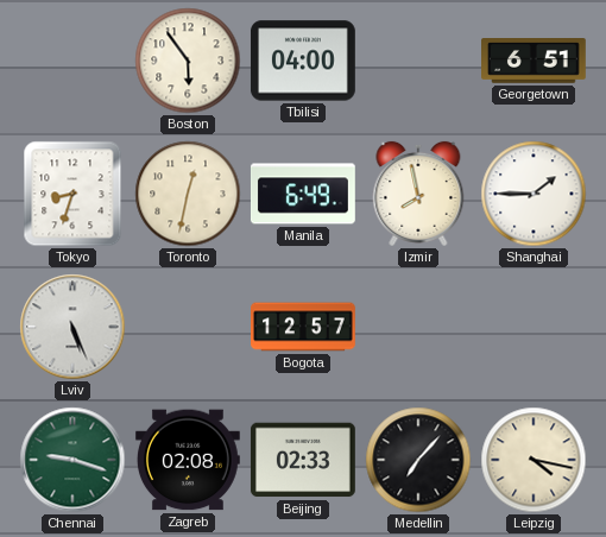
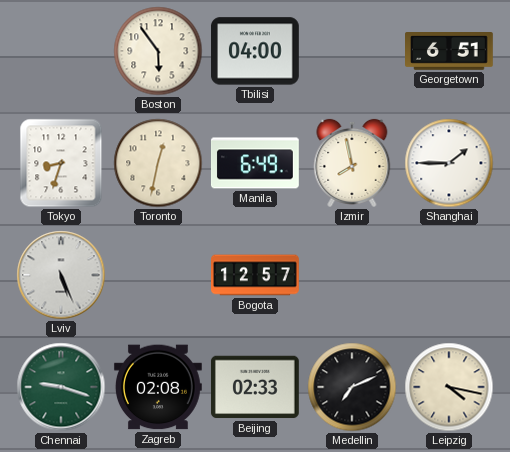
Medellin: 7:07 -> 7:11 (352, 387)
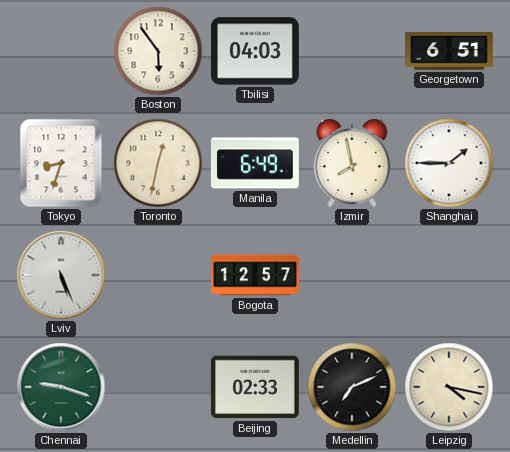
Tbilisi: 04:00 -> 04:03 (255, 51)
Zagreb: 02:08 -> none (158, 387)
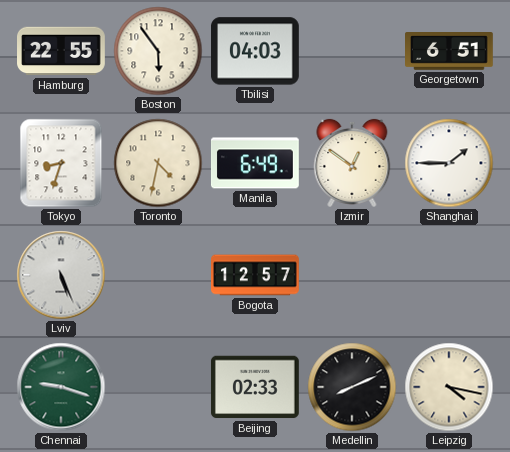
Hamburg: none -> 22:55 (62, 51)
Toronto: 12:32 -> 4:32 (158, 163)
Izmir: 7:58 -> 12:51 (352, 163)
Medellin: 7:11 -> 8:11 (352, 387)
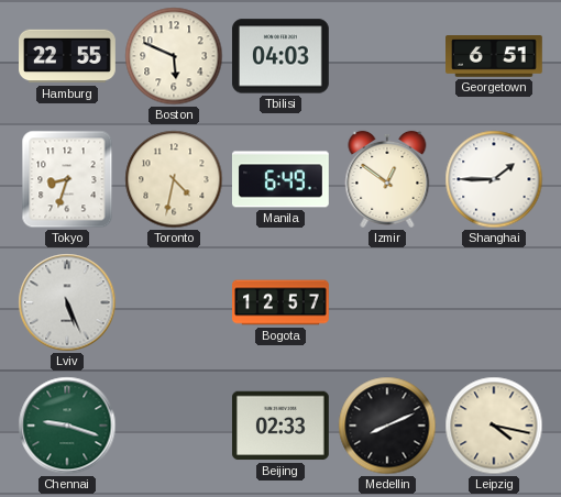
Boston: 5:54 -> 5:49 (174, 56)
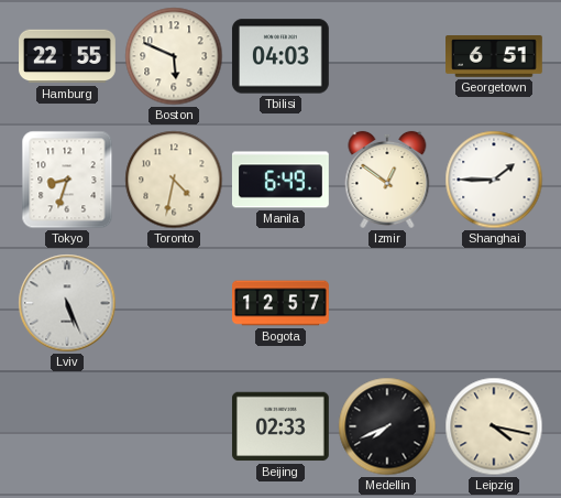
Chennai: 9:18 -> none (67, 426)
Medellin: 8:11 -> 7:41 (387, 426)
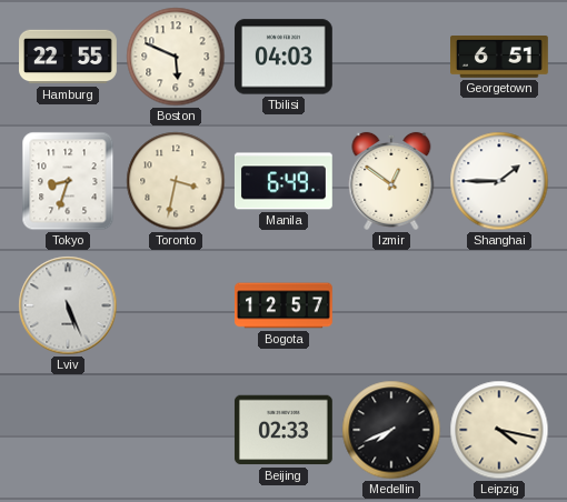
Toronto: 4:32 -> 3:32 (176, 181)
